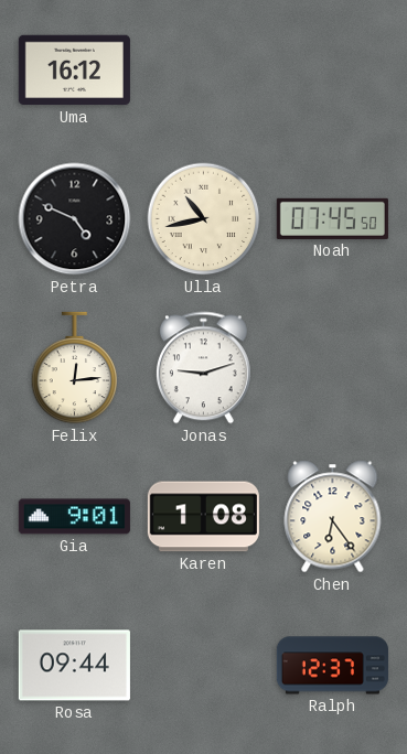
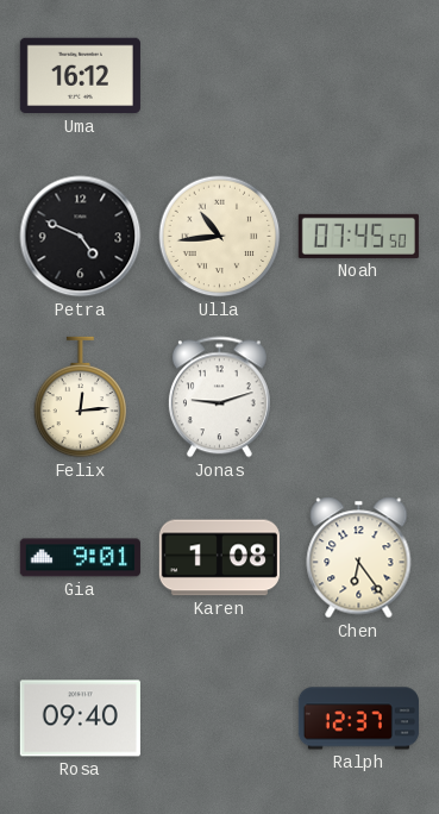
Ulla: 10:43 -> 10:44 (220, 237)
Rosa: 09:44 -> 09:40 (80, 719)
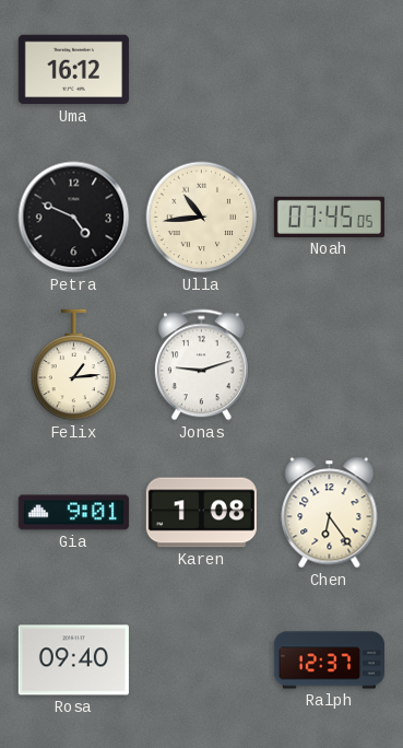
Noah: 07:45:50 -> 07:45:05 (329, 217)
Felix: 12:14 -> 1:14 (74, 365)
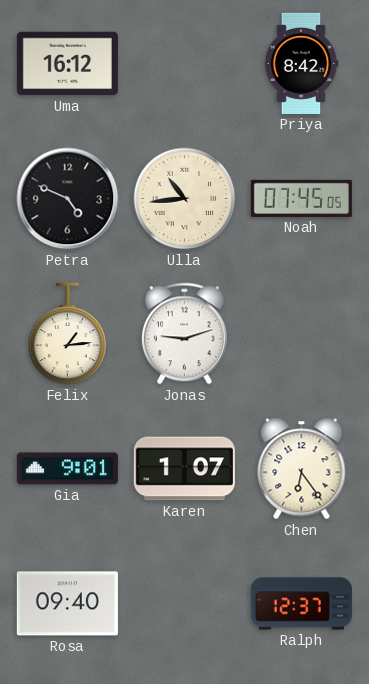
Priya: none -> 8:42 (301, 63)
Karen: 1:08 -> 1:07 (184, 469)
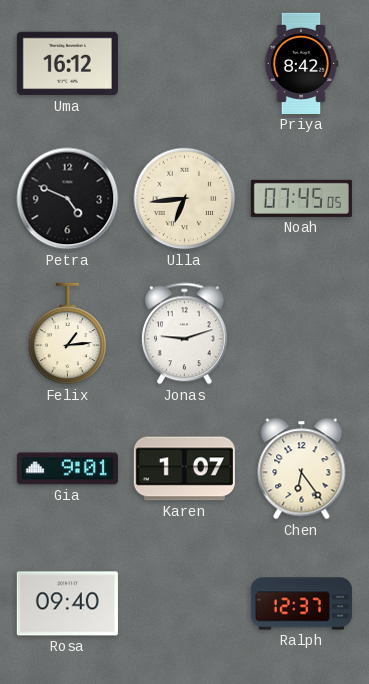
Ulla: 10:44 -> 6:44 (185, 199)
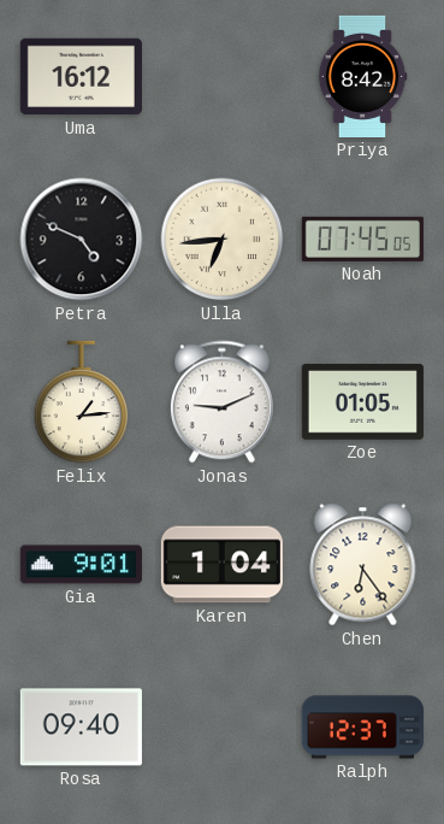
Jonas: 9:12 -> 9:11 (221, 402)
Zoe: none -> 01:05 (362, 402)
Karen: 1:07 -> 1:04 (221, 565)
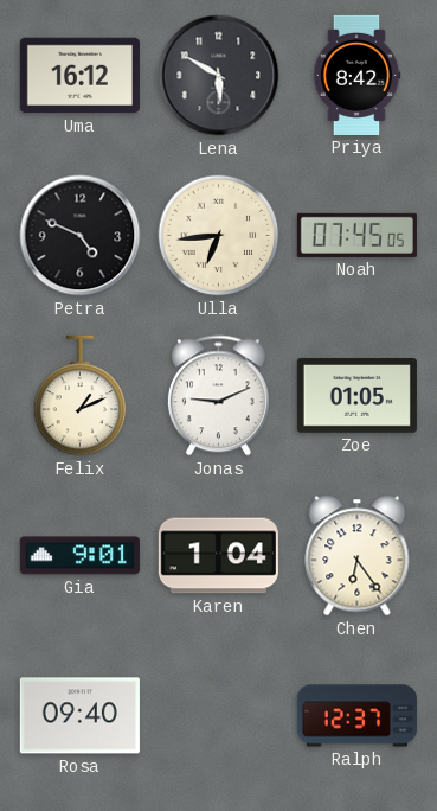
Lena: none -> 5:50 (219, 76)
Felix: 1:14 -> 1:11 (81, 396)
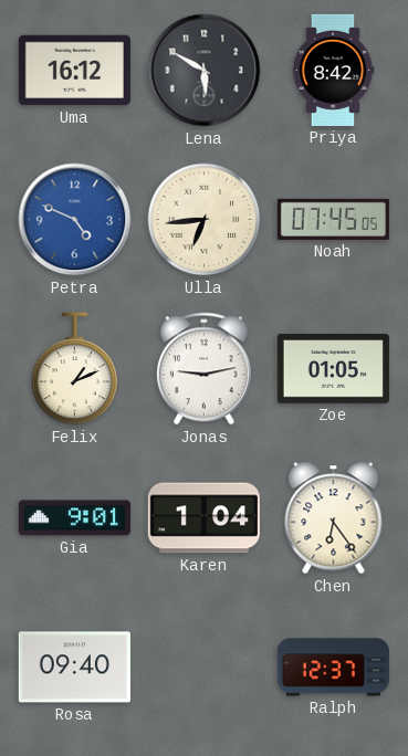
Petra dial: black -> blue (75, 220)
Jonas: 9:11 -> 9:13 (203, 369)
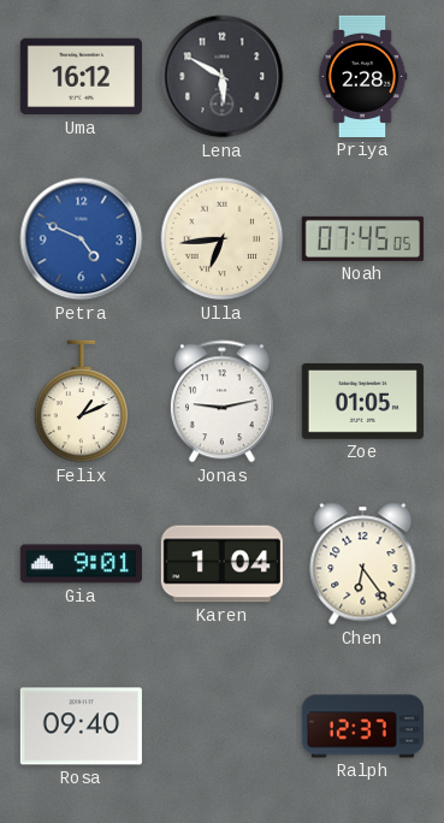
Priya: 8:42 -> 2:28 (362, 76)
